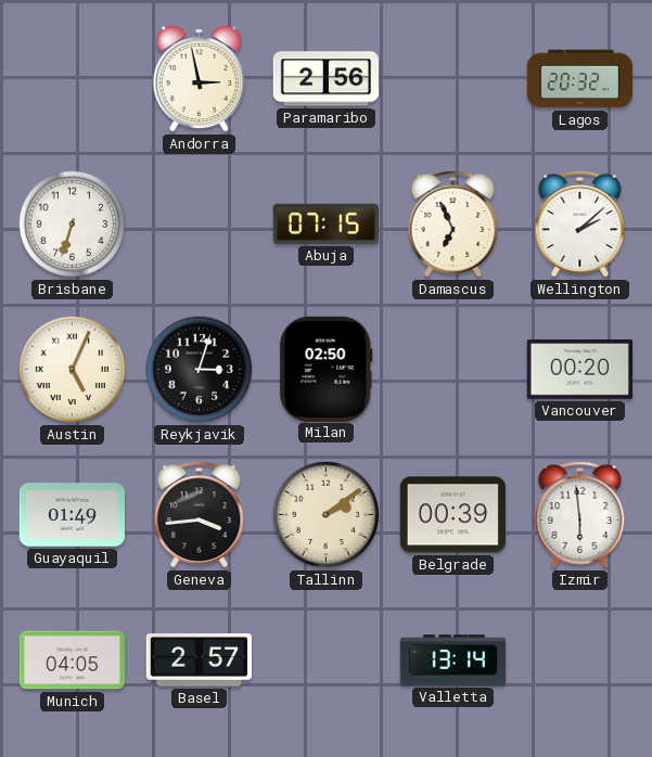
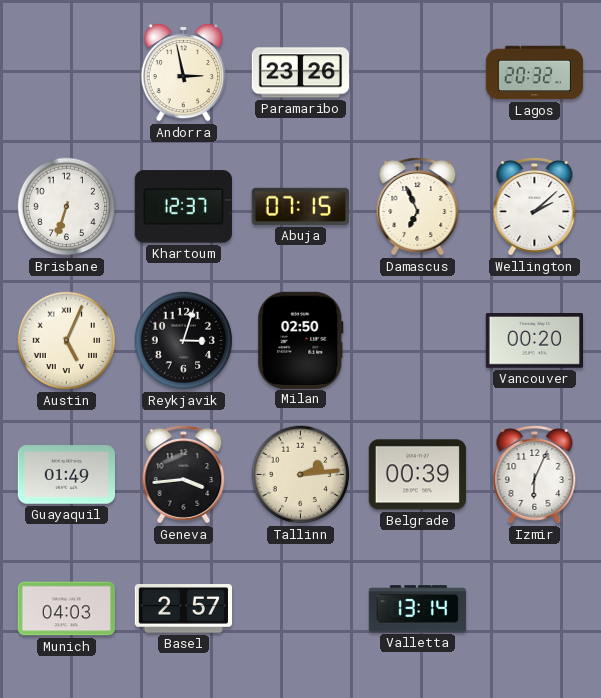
Paramaribo: 2:56 -> 23:26 (300, 73)
Khartoum: none -> 12:37 (183, 207)
Tallinn: 2:09 -> 2:14 (301, 475)
Izmir: 5:59 -> 6:04 (535, 475)
Munich: 04:05 -> 04:03 (66, 609)
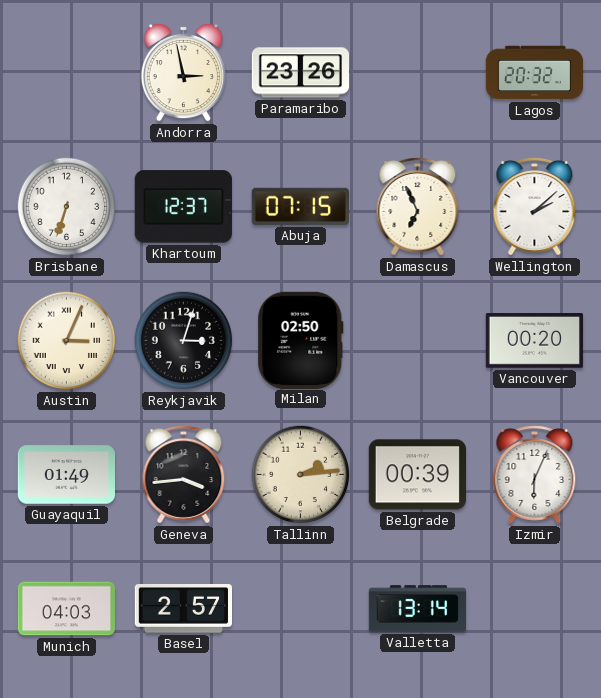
Austin: 5:04 -> 3:04 (67, 341)
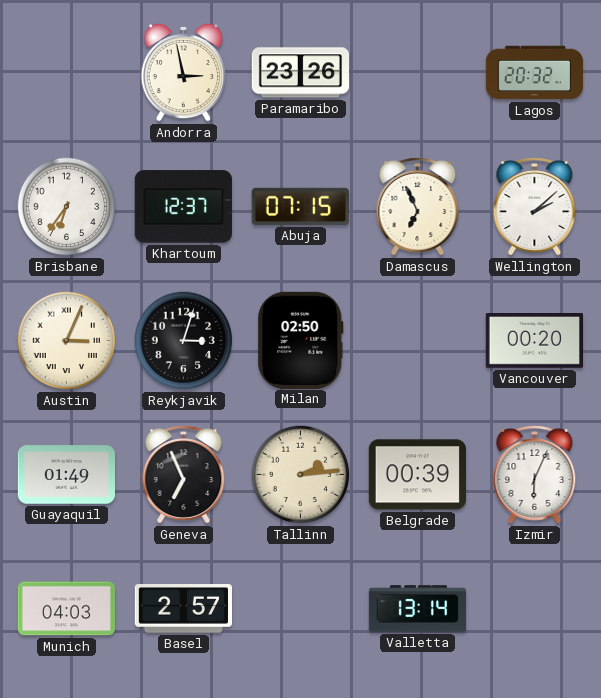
Brisbane: 6:33 -> 6:36 (67, 207)
Geneva: 3:44 -> 6:56 (184, 475)
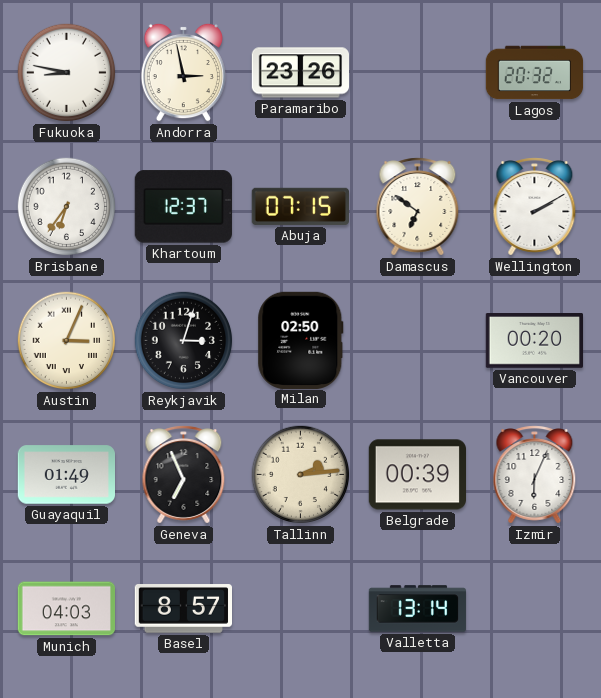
Fukuoka: none -> 8:47 (67, 73)
Damascus: 6:56 -> 6:51 (418, 207)
Wellington: 2:08 -> 2:10 (535, 207)
Basel: 2:57 -> 8:57 (183, 609)
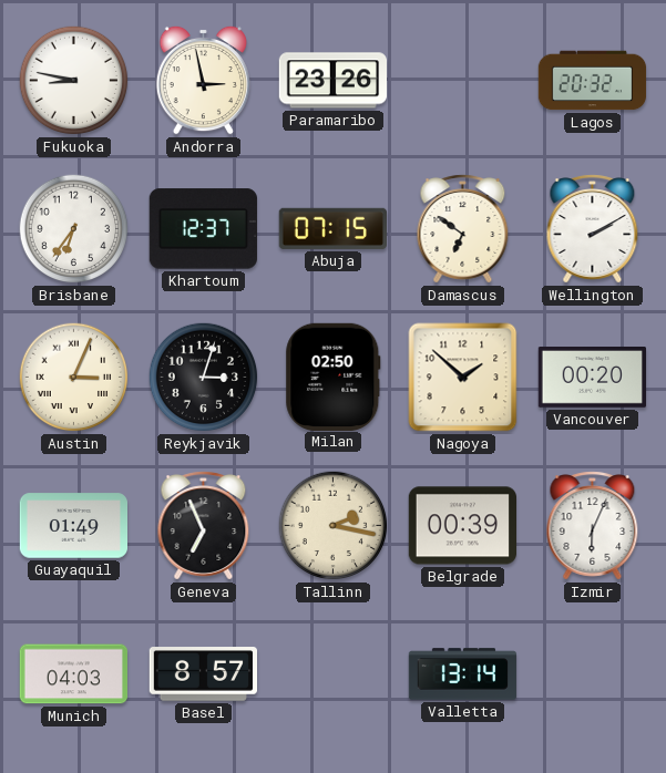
Nagoya: none -> 1:52 (463, 378)
Tallinn: 2:14 -> 2:17 (334, 526)
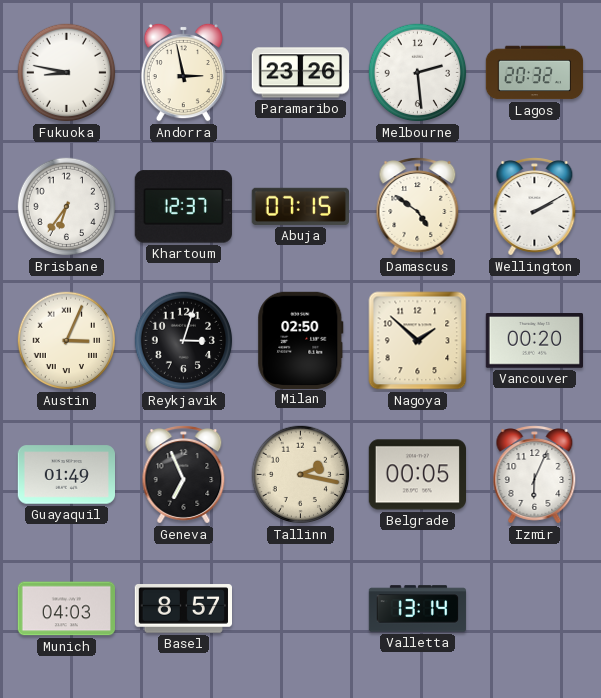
Melbourne: none -> 2:29 (418, 73)
Damascus: 6:51 -> 4:51 (418, 207)
Belgrade: 00:39 -> 00:05 (417, 475)
